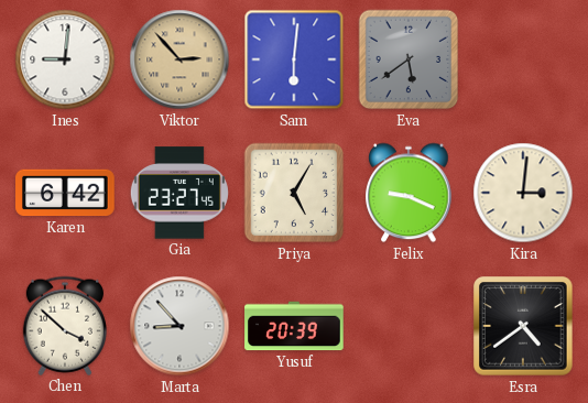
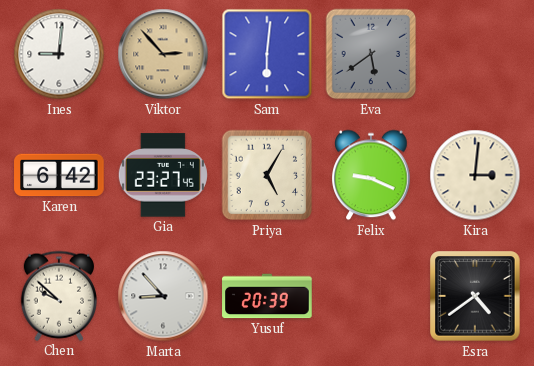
Chen: 3:52 -> 9:52 (58, 296)
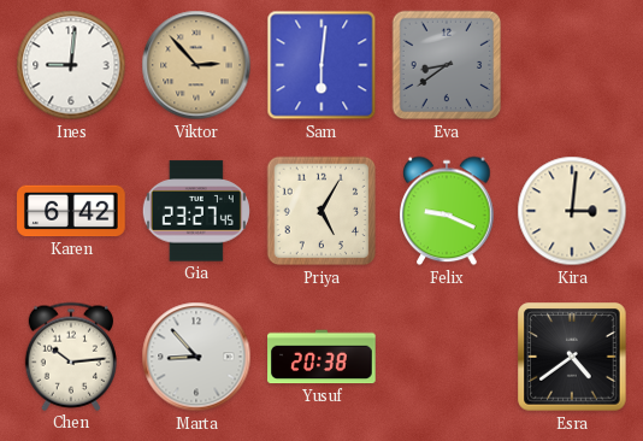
Eva: 5:39 -> 8:39 (447, 65)
Chen: 9:52 -> 10:14 (70, 357)
Yusuf: 20:39 -> 20:38 (321, 357)
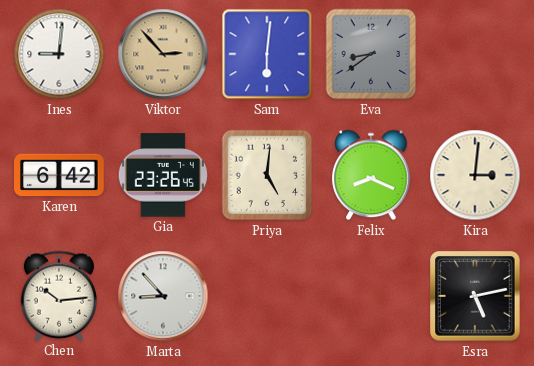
Gia: 23:27 -> 23:26 (163, 175)
Priya: 5:05 -> 5:01 (267, 175)
Felix: 9:19 -> 8:19 (371, 175)
Yusuf: 20:38 -> none (321, 357)
Esra: 4:39 -> 5:13 (475, 296)
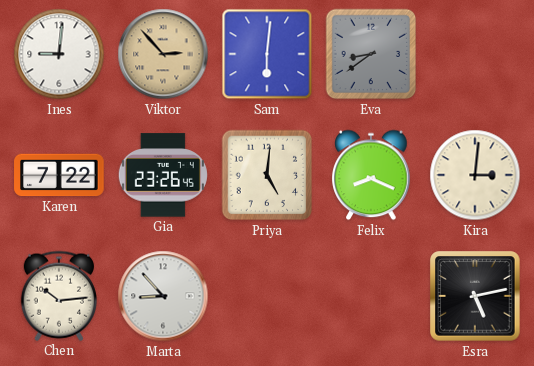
Karen: 6:42 -> 7:22 (59, 175)
